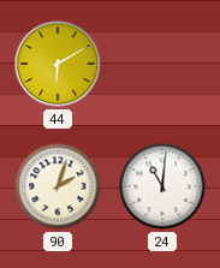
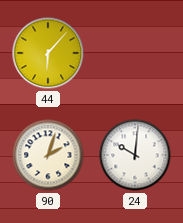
44: 6:10 -> 6:07 (48, 53)
24: 11:01 -> 10:01 (135, 155)
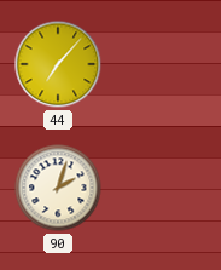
44: 6:07 -> 7:07 (58, 64)
24: 10:01 -> none (135, 155)
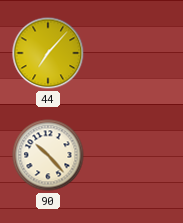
90: 2:03 -> 10:23 (48, 155)
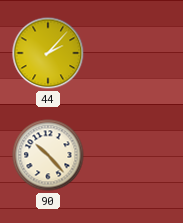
44: 7:07 -> 2:07 (48, 53)
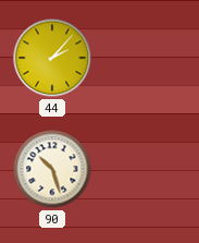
90: 10:23 -> 10:27 (52, 169)
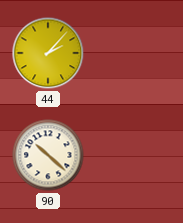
90: 10:27 -> 10:22 (48, 155)
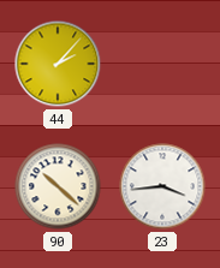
23: none -> 3:44 (162, 186)
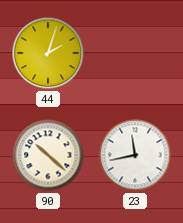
44: 2:07 -> 2:03 (48, 53)
23: 3:44 -> 11:43 (135, 155)
